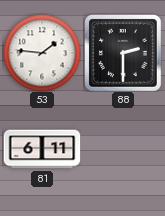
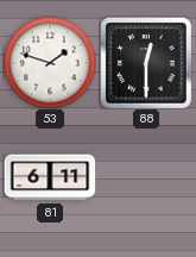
53: 1:46 -> 1:48 (50, 63)
88: 2:30 -> 12:30 (146, 63)
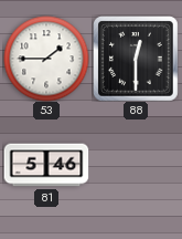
53: 1:48 -> 1:45 (46, 59)
81: 6:11 -> 5:46 (46, 165)
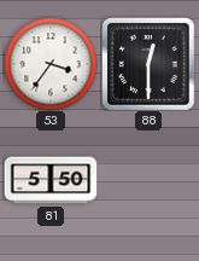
53: 1:45 -> 3:36 (51, 64)
81: 5:46 -> 5:50 (51, 180)
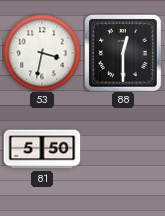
53: 3:36 -> 3:32 (42, 53)
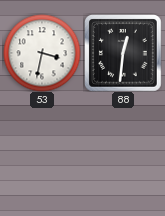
88: 12:30 -> 12:31 (123, 53)
81: 5:50 -> none (42, 149)
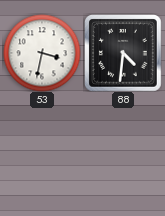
88: 12:31 -> 4:31 (123, 53)
